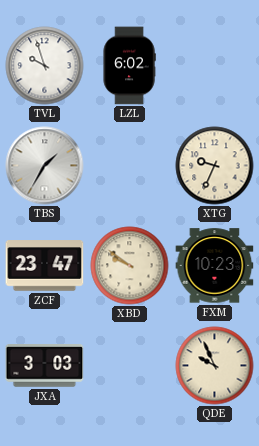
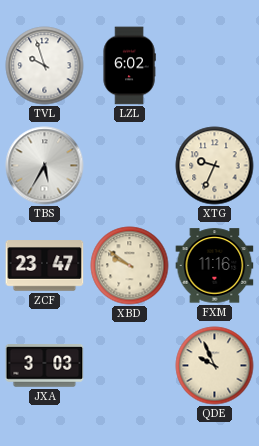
TBS: 1:35 -> 5:35 (45, 166)
FXM: 10:23 -> 11:16 (215, 266)
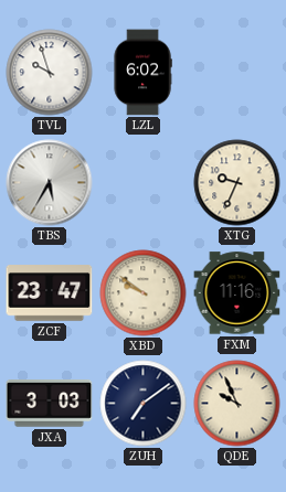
ZUH: none -> 7:09 (144, 404)
